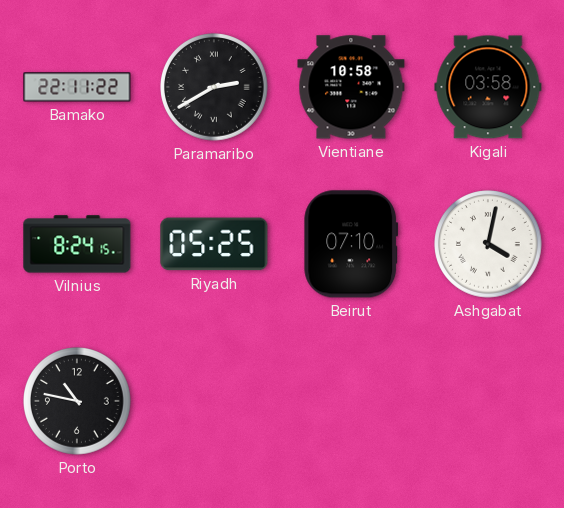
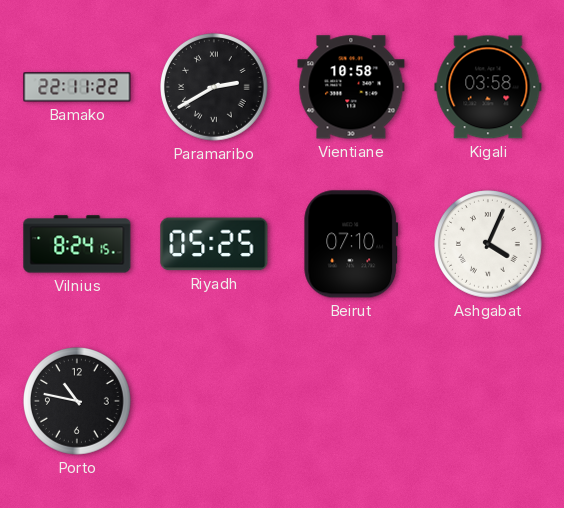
Ashgabat: 4:02 -> 4:04 (489, 245)
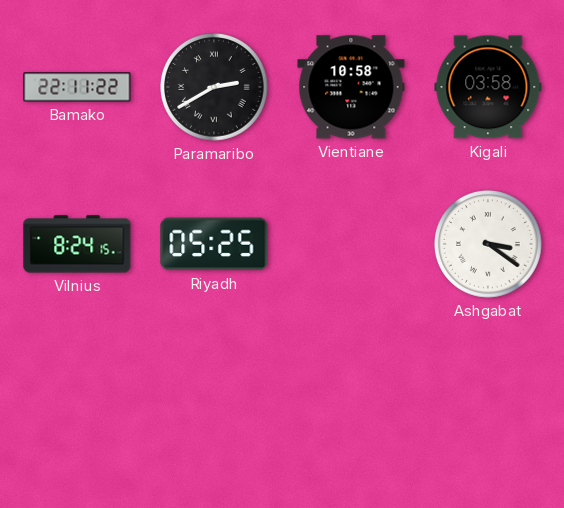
Beirut: 07:10 -> none (351, 244)
Ashgabat: 4:04 -> 3:21 (489, 245)
Porto: 10:47 -> none (78, 402)
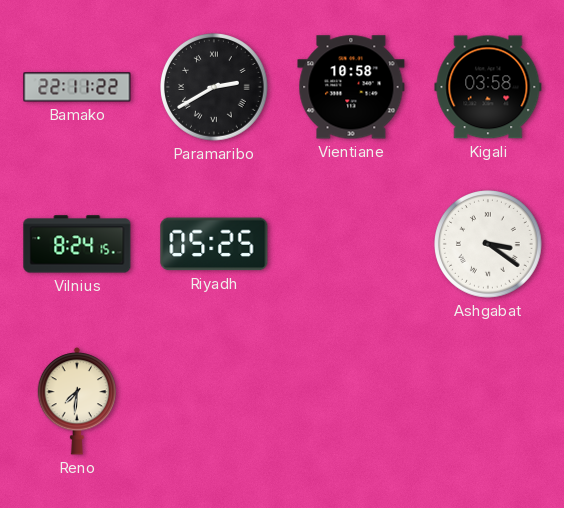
Reno: none -> 7:31 (77, 401)
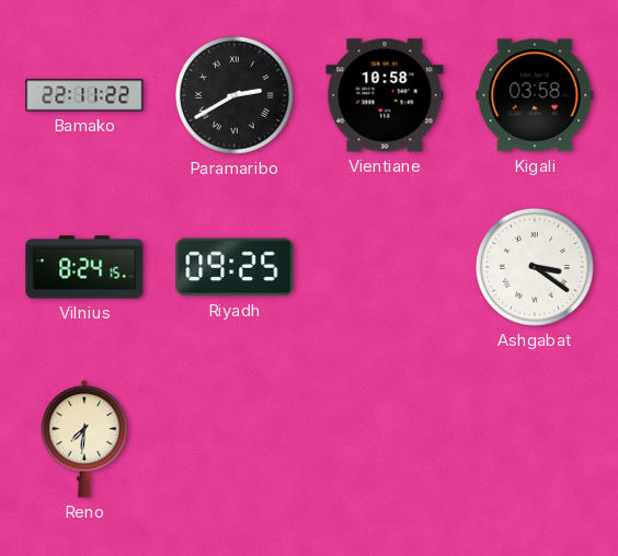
Riyadh: 05:25 -> 09:25 (234, 267)
